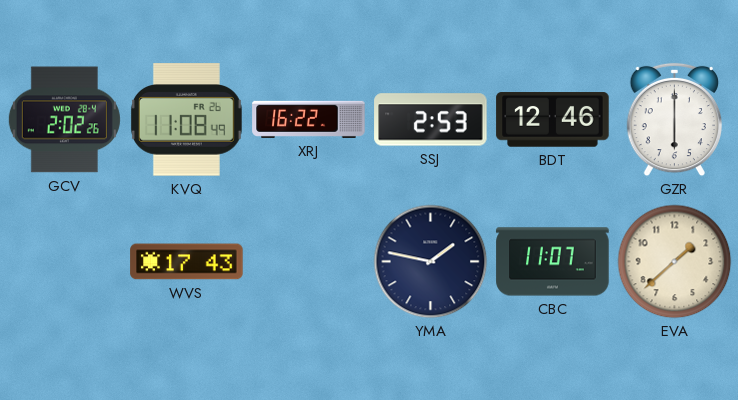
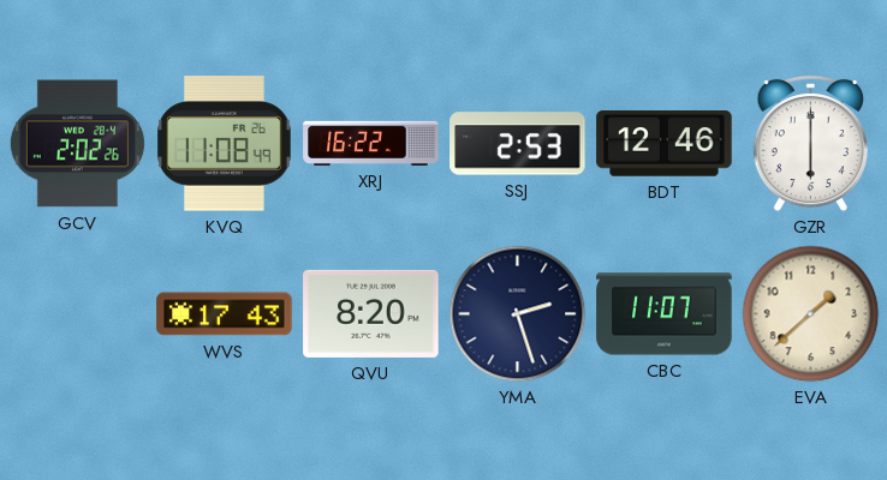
QVU: none -> 8:20 (371, 313)
YMA: 1:47 -> 2:27 (518, 314)
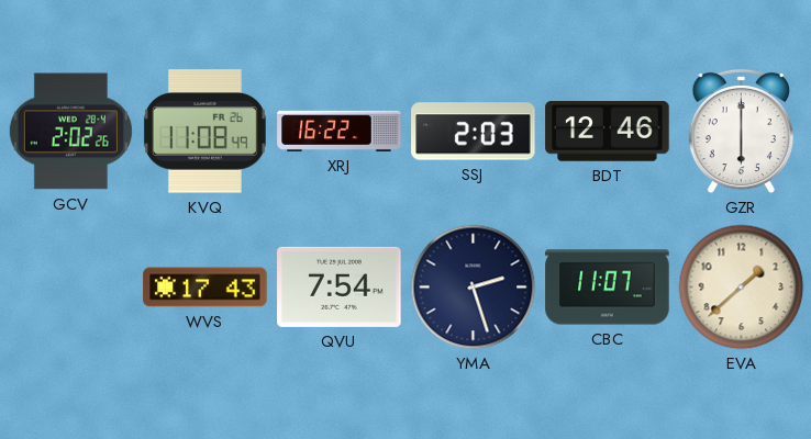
SSJ: 2:53 -> 2:03 (474, 132)
QVU: 8:20 -> 7:54 (340, 286)
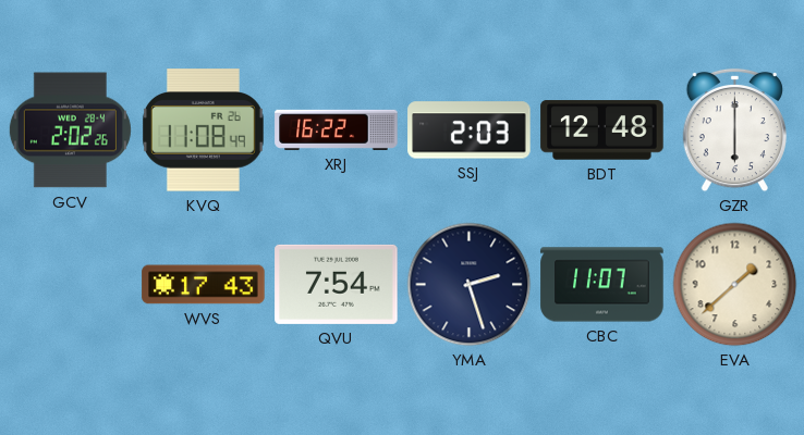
BDT: 12:46 -> 12:48 (602, 130)
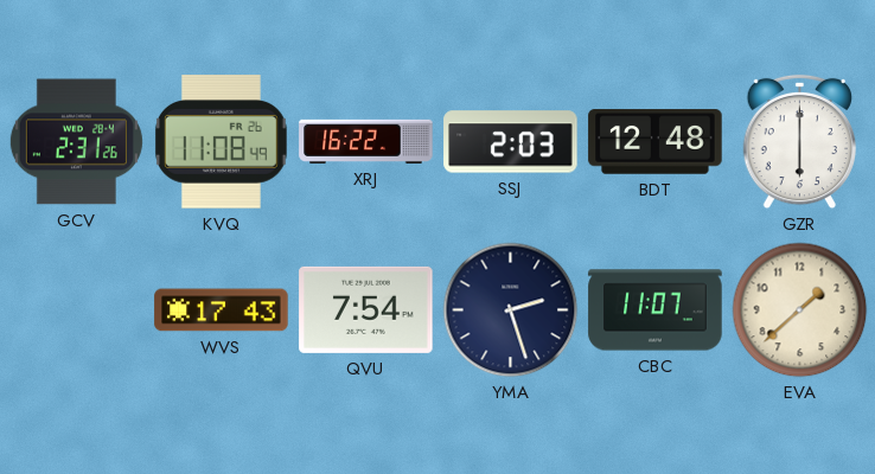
GCV: 2:02 -> 2:31 (76, 142)
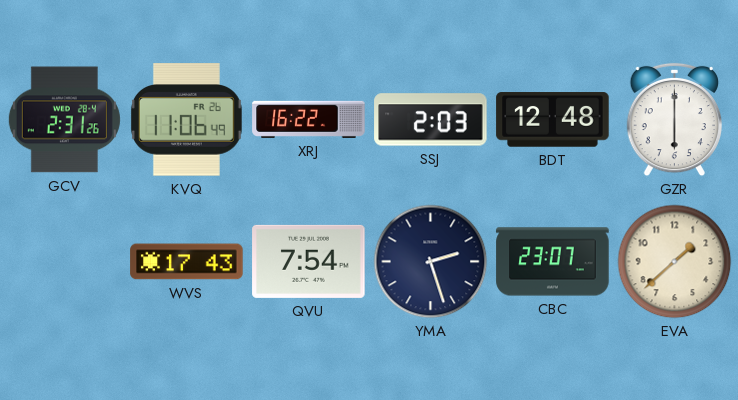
KVQ: 11:08 -> 11:06 (186, 120)
CBC: 11:07 -> 23:07 (553, 262)
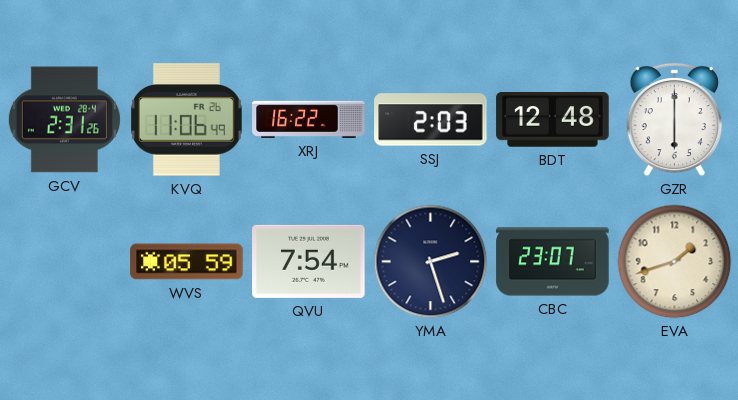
WVS: 17:43 -> 05:59 (187, 262)
EVA: 1:38 -> 1:42 (675, 262)
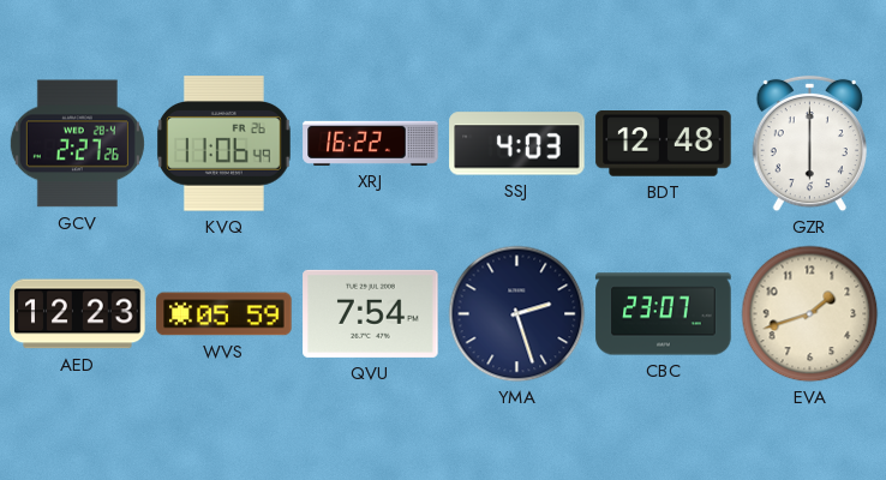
GCV: 2:31 -> 2:27 (77, 144)
SSJ: 2:03 -> 4:03 (517, 144)
AED: none -> 12:23 (78, 314)
